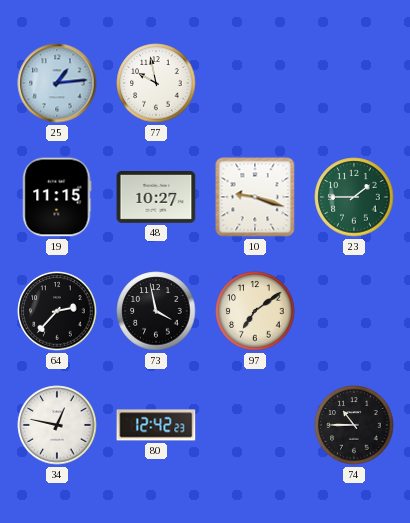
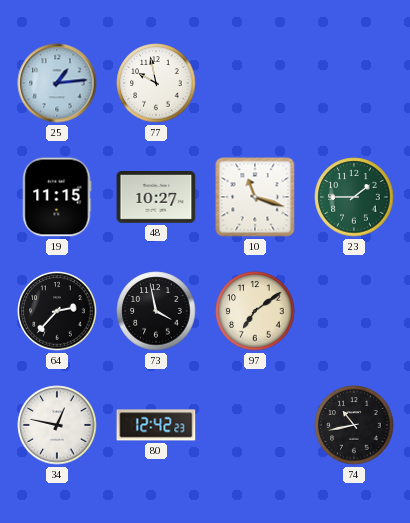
10: 9:18 -> 11:18 (255, 197)
74: 10:45 -> 10:43 (354, 425)
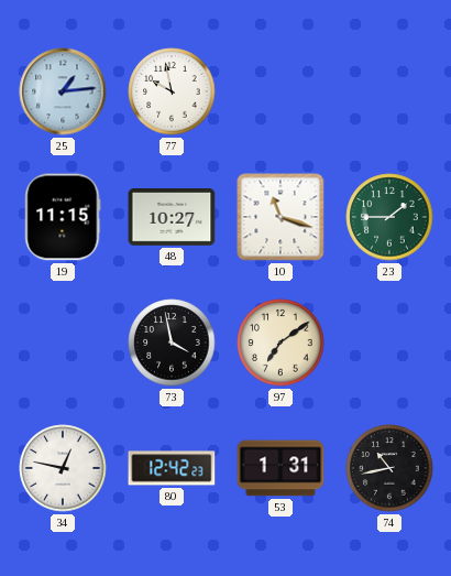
64: 2:37 -> none (57, 311)
53: none -> 1:31 (280, 468)
